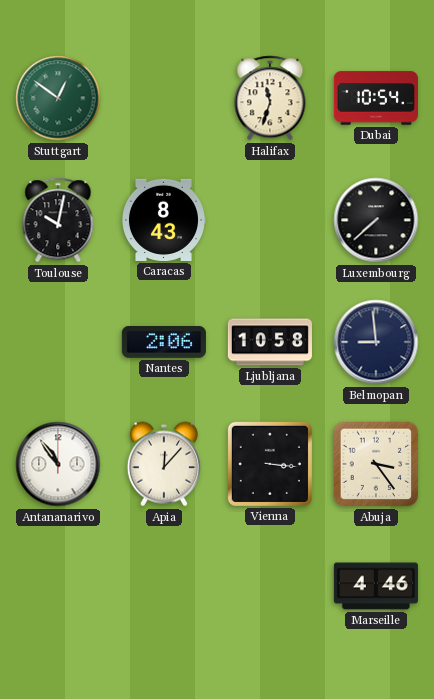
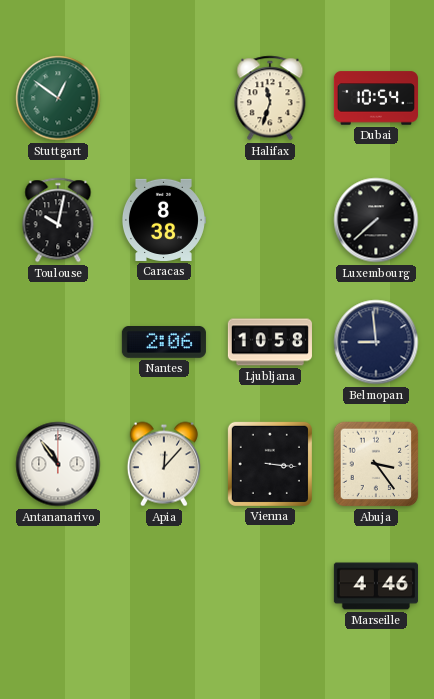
Caracas: 8:43 -> 8:38 (163, 220)
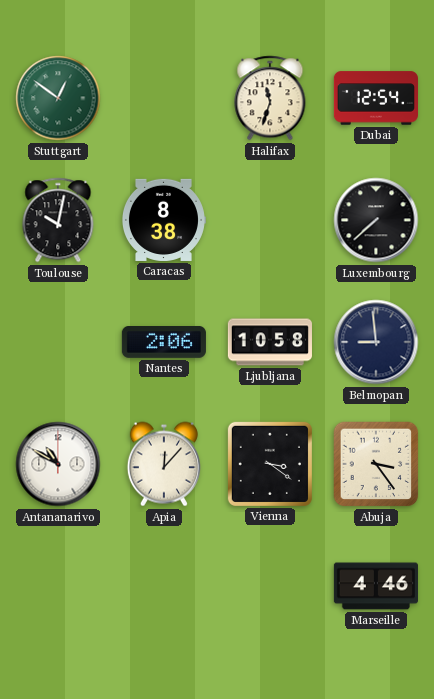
Dubai: 10:54 -> 12:54 (376, 98)
Antananarivo: 10:54 -> 10:50 (58, 464)
Vienna: 3:16 -> 3:21 (270, 464)
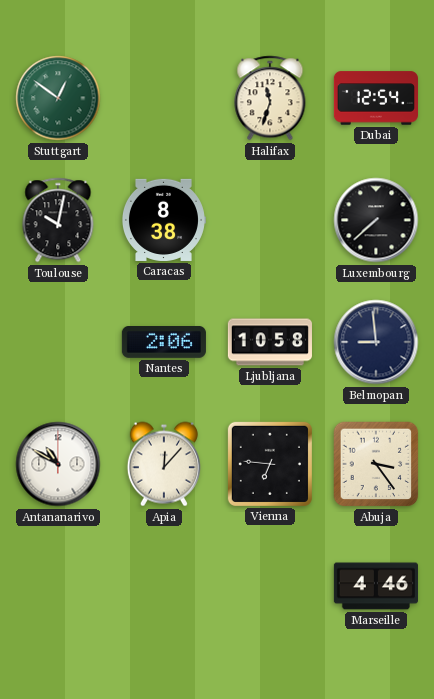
Vienna: 3:21 -> 6:46 (270, 464)
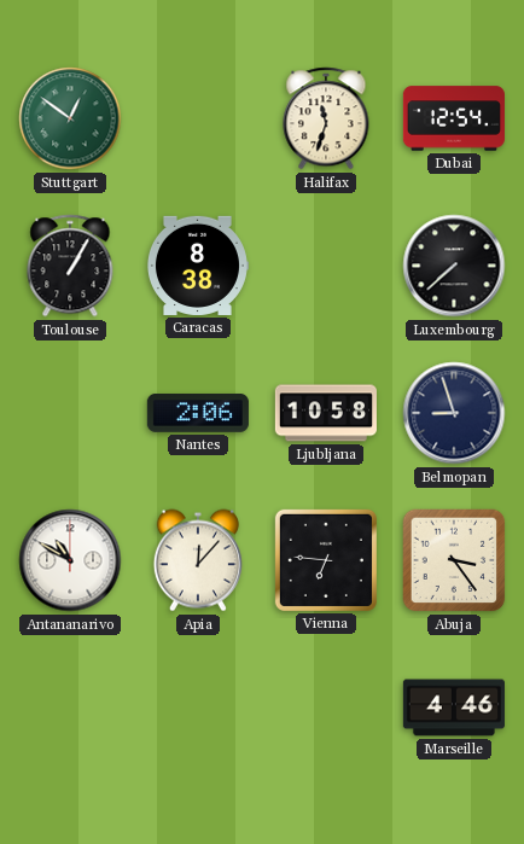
Toulouse: 10:02 -> 1:05 (70, 266)
Belmopan: 8:59 -> 8:57 (454, 413)
